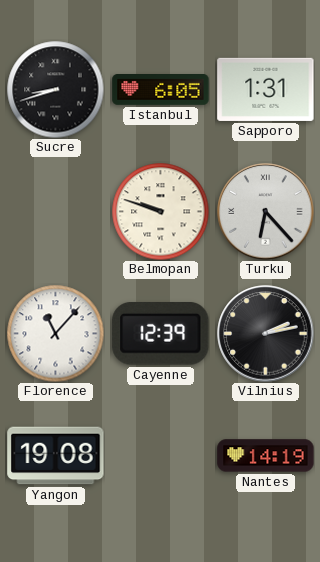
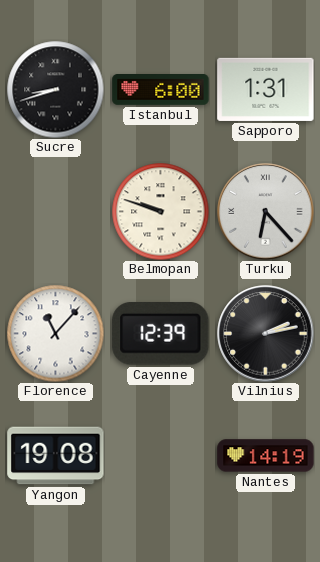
Istanbul: 6:05 -> 6:00 (161, 90)
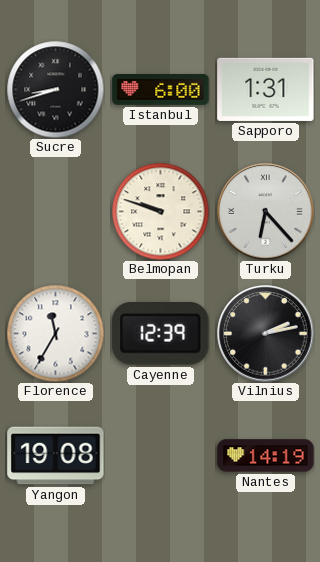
Florence: 11:07 -> 11:35 (55, 333)
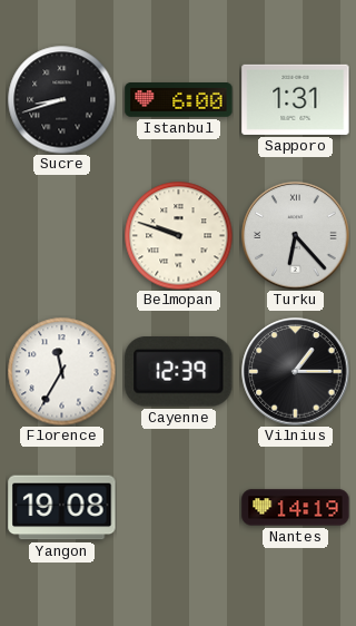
Vilnius: 2:13 -> 1:15 (296, 372)
